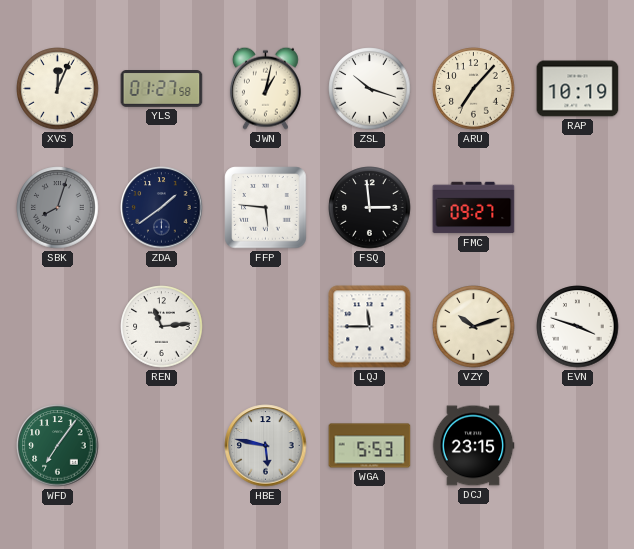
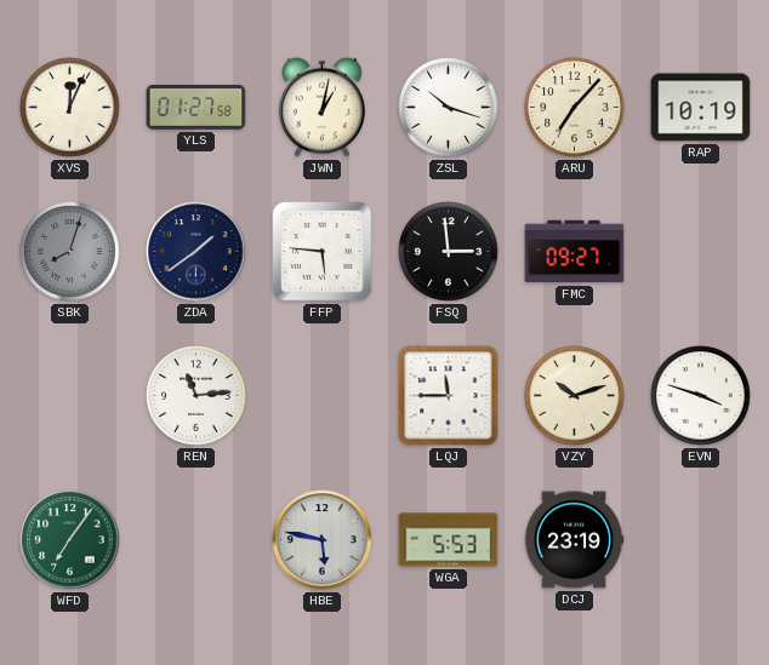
DCJ: 23:15 -> 23:19 (574, 540)
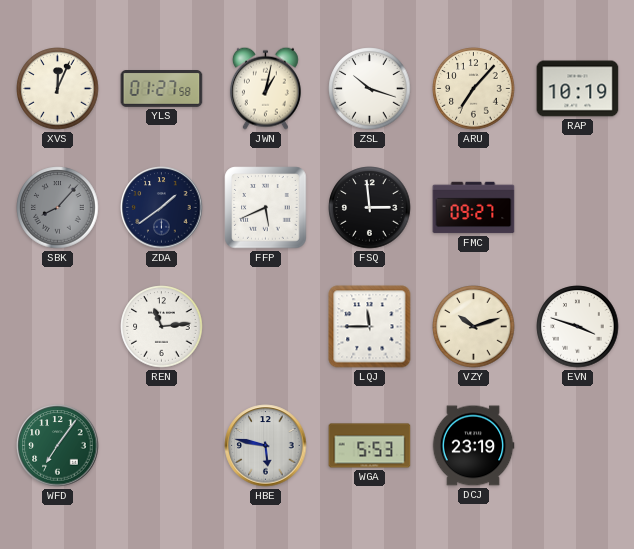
SBK: 8:03 -> 8:07 (58, 208)
FFP: 5:46 -> 5:41 (266, 208)
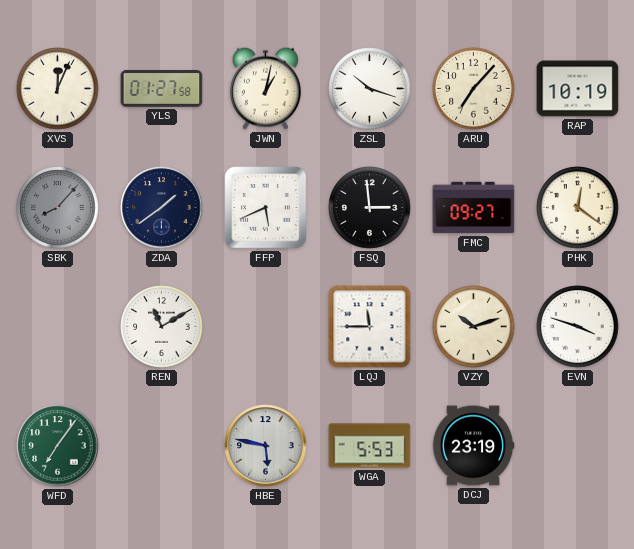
PHK: none -> 12:21 (578, 208)
REN: 11:14 -> 11:10 (162, 327)
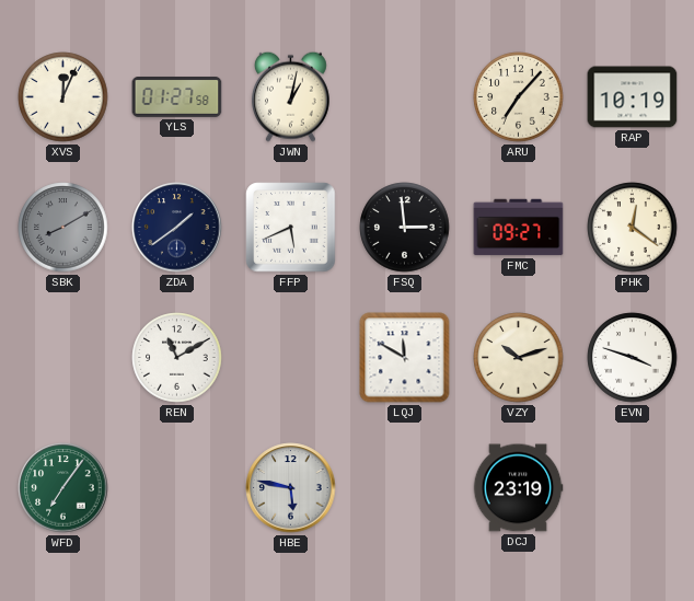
ZSL: 10:18 -> none (370, 89)
SBK: 8:07 -> 8:10 (63, 228)
LQJ: 11:45 -> 11:50 (405, 358)
WGA: 5:53 -> none (370, 446)
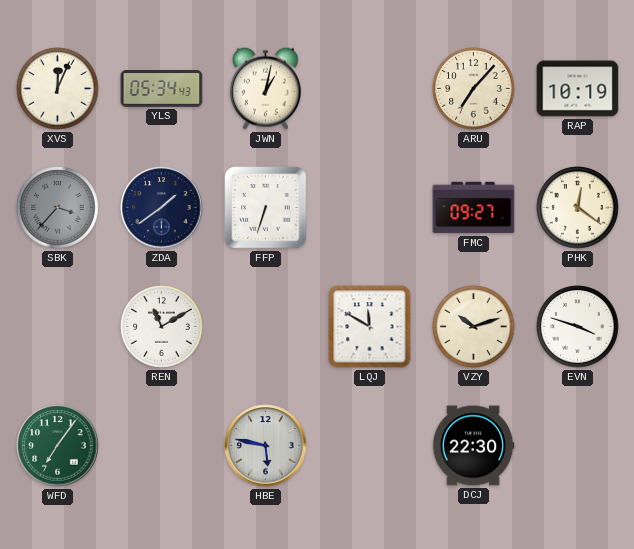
YLS: 01:27 -> 05:34 (162, 89)
SBK: 8:10 -> 3:37 (58, 208)
FFP: 5:41 -> 6:33 (266, 208)
FSQ: 2:59 -> none (405, 228)
DCJ: 23:19 -> 22:30 (473, 446)
